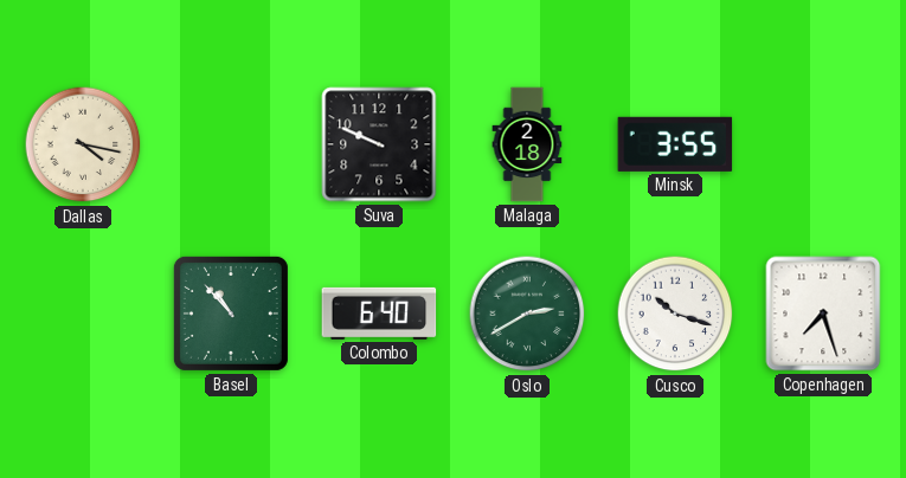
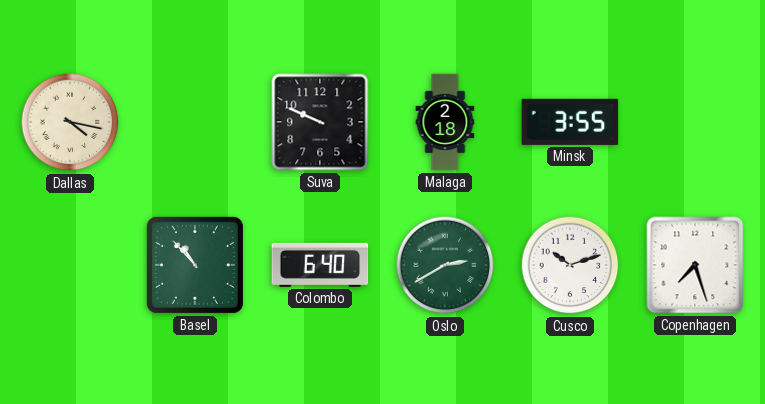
Cusco: 10:18 -> 10:12 (570, 265)
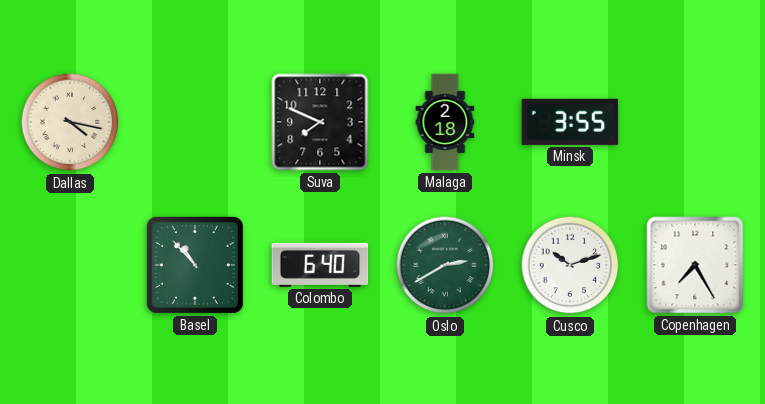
Suva: 9:49 -> 7:49 (320, 122)
Copenhagen: 7:27 -> 7:25 (695, 265)
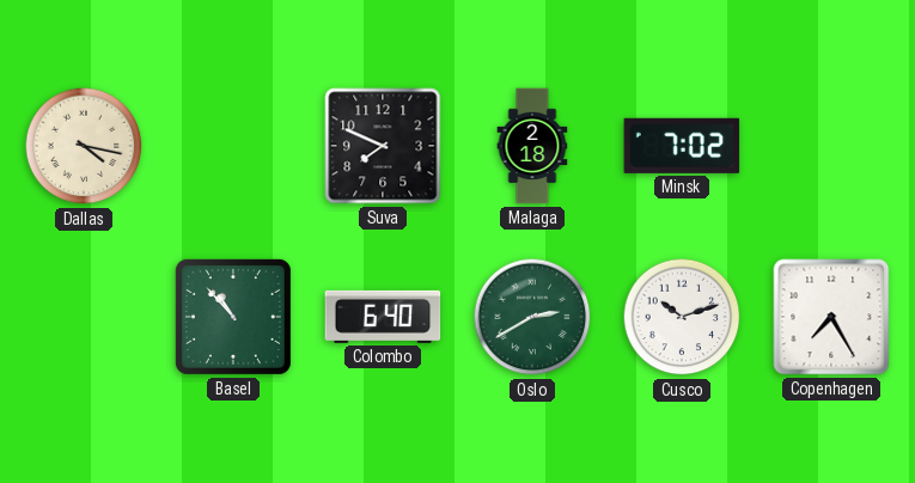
Minsk: 3:55 -> 7:02 (682, 146)
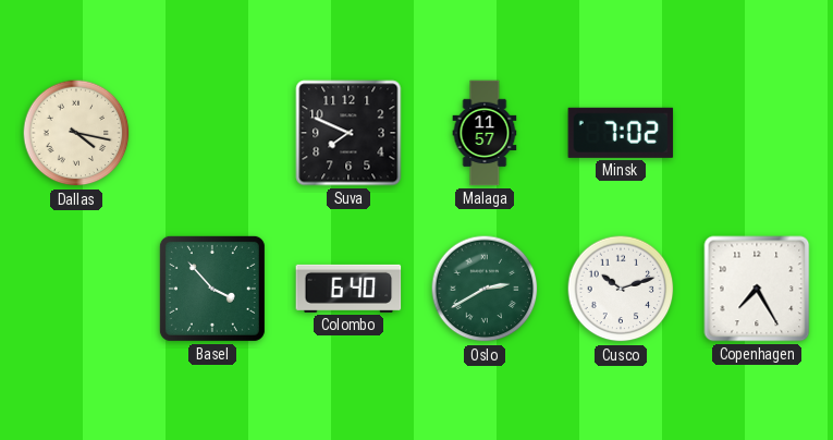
Malaga: 2:18 -> 11:57 (485, 133)
Basel: 10:53 -> 3:53 (212, 289)
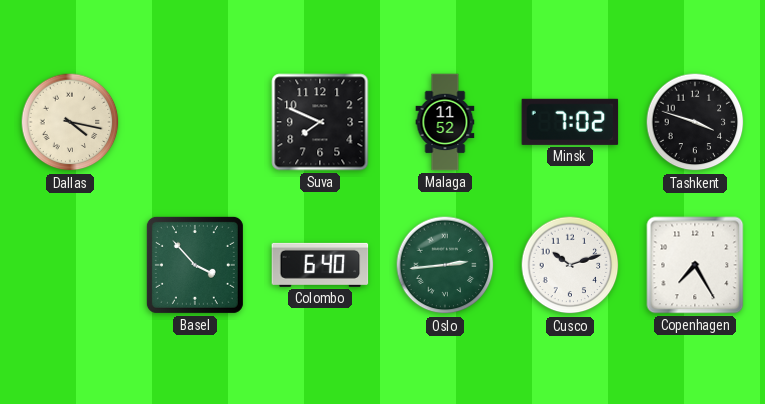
Malaga: 11:57 -> 11:52 (445, 122)
Tashkent: none -> 3:48 (695, 122)
Oslo: 2:40 -> 2:44 (445, 265)
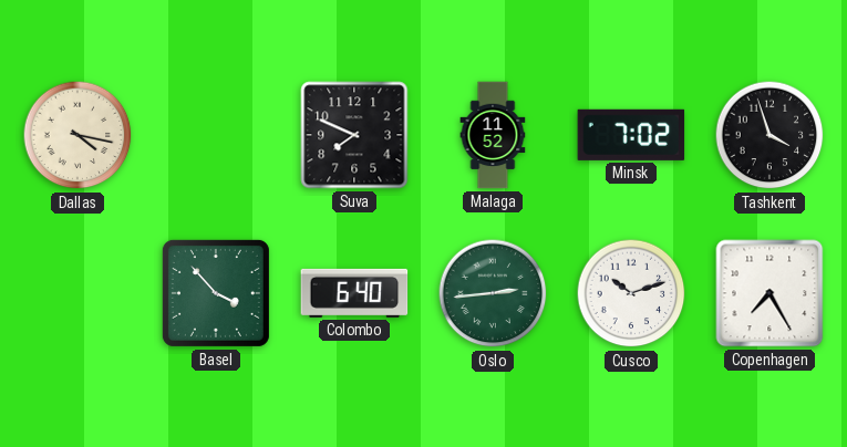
Tashkent: 3:48 -> 3:57 (769, 135)
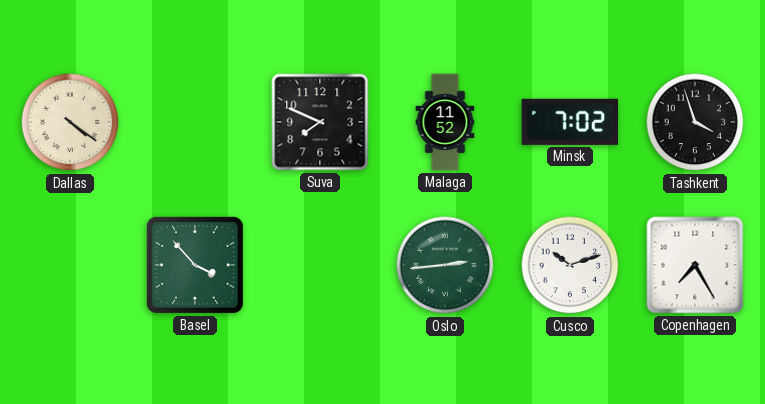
Dallas: 4:17 -> 4:21 (70, 122)
Colombo: 6:40 -> none (354, 293)
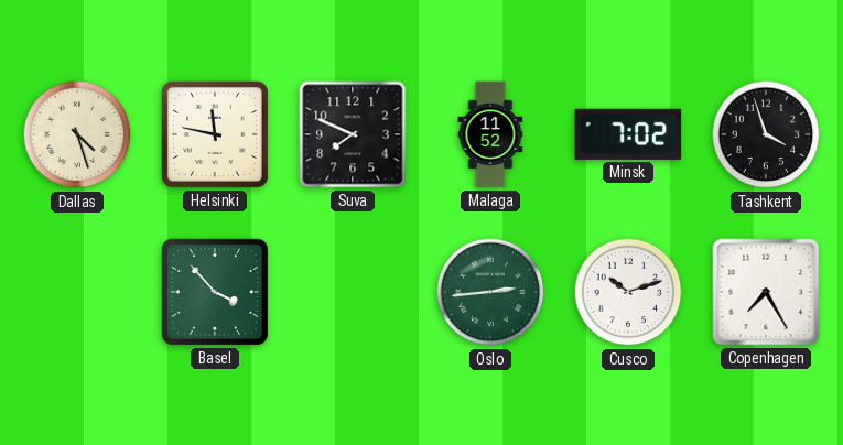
Dallas: 4:21 -> 4:27 (77, 134)
Helsinki: none -> 11:47 (215, 134)
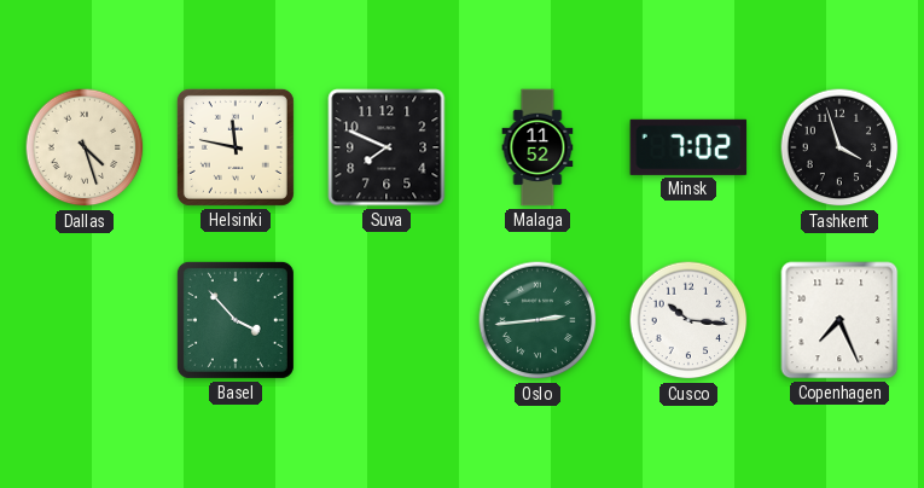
Cusco: 10:12 -> 10:16 (688, 320)
Copenhagen: 7:25 -> 7:26 (839, 320)
